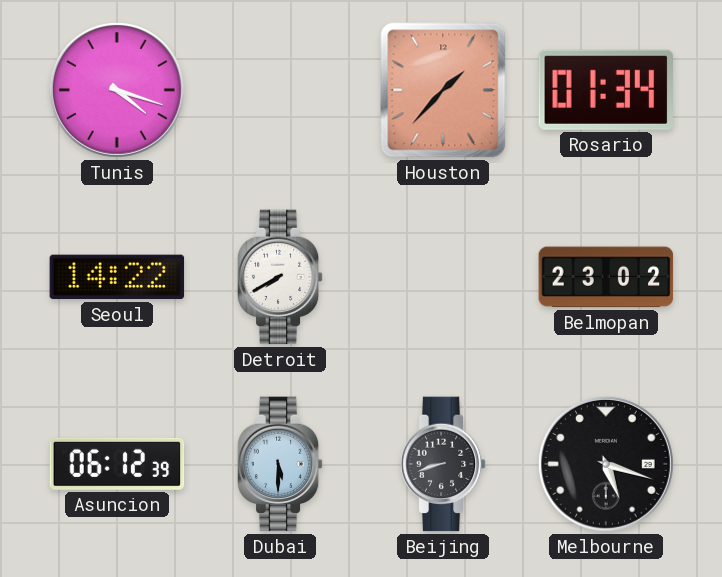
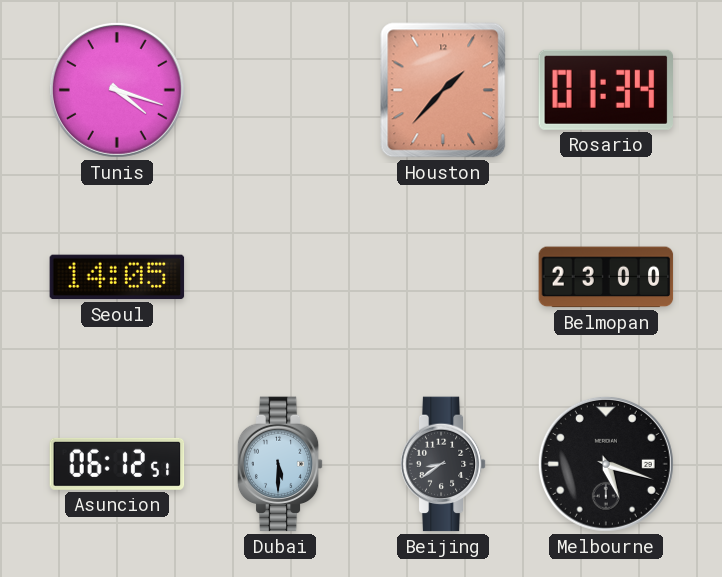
Seoul: 14:22 -> 14:05 (117, 277)
Detroit: 7:40 -> none (280, 277)
Belmopan: 23:02 -> 23:00 (606, 277)
Asuncion: 06:12:39 -> 06:12:51 (117, 464)
Beijing: 8:42 -> 8:39 (443, 464)
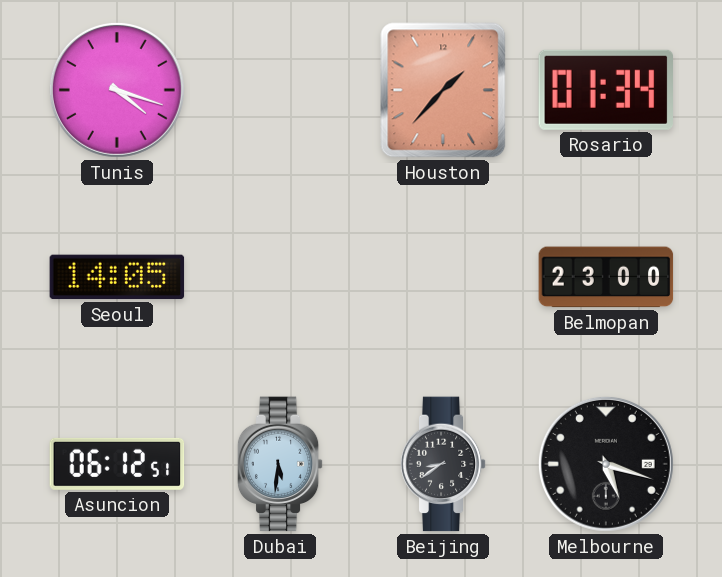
Dubai: 5:30 -> 5:31 (280, 464)
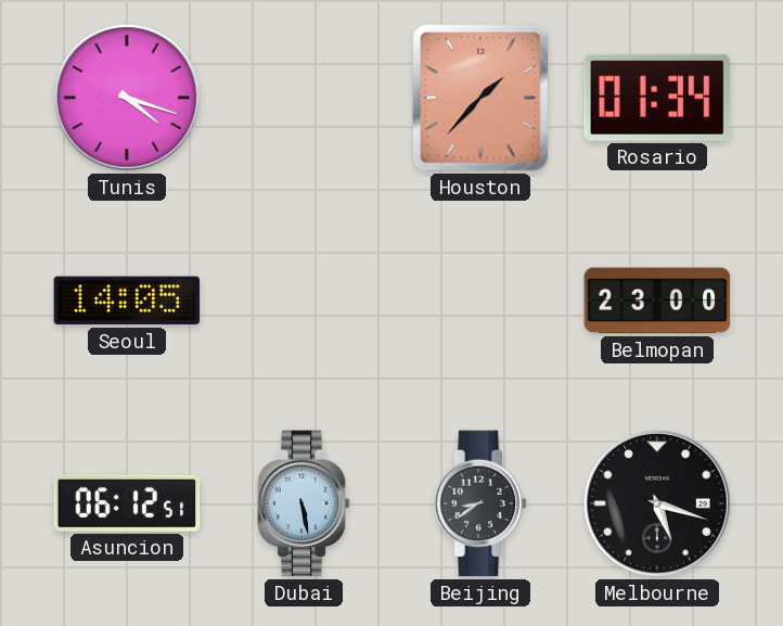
Dubai: 5:31 -> 5:28 (304, 503)
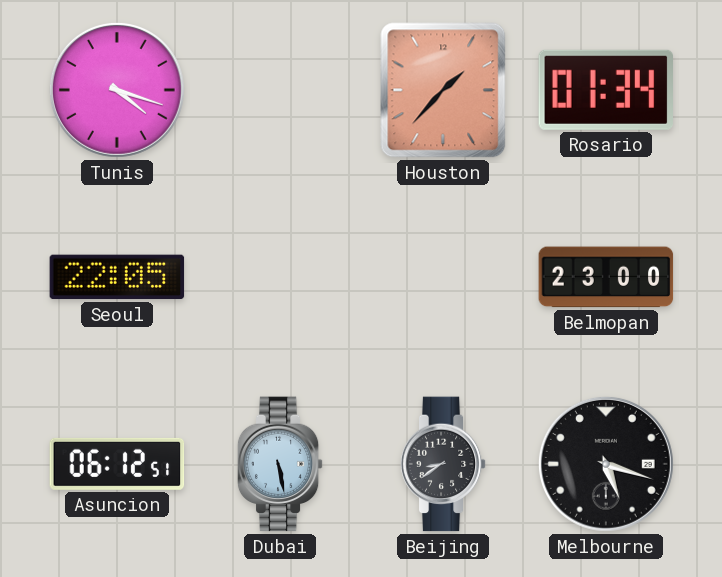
Seoul: 14:05 -> 22:05 (117, 277)
